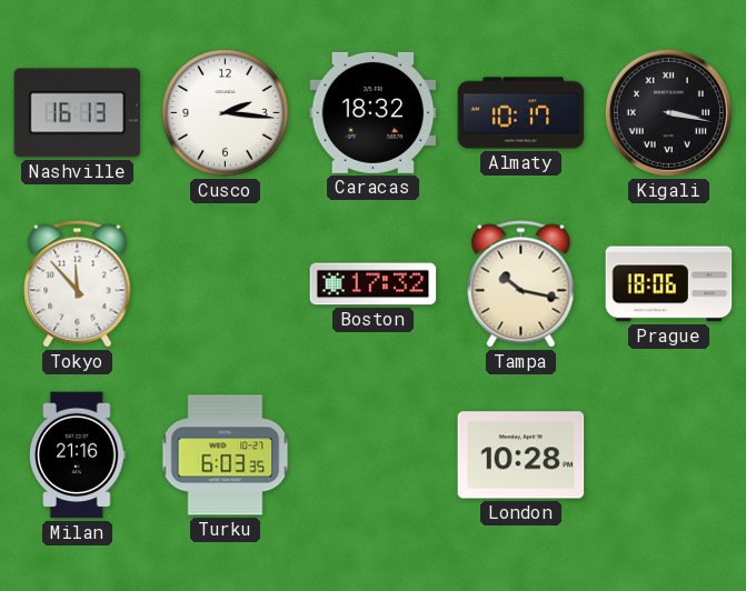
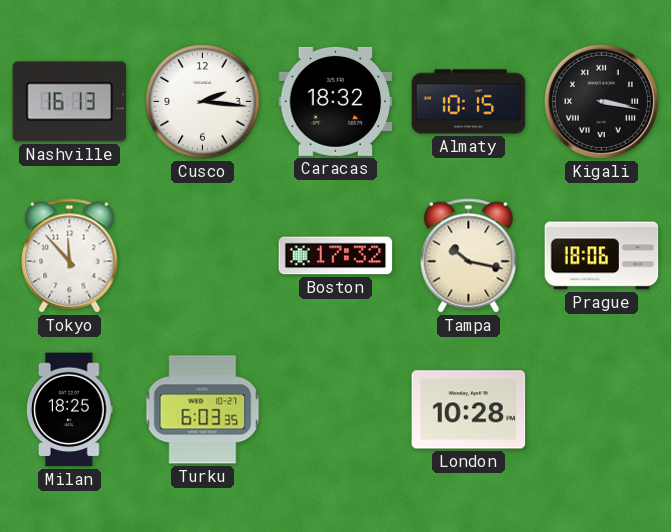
Almaty: 10:17 -> 10:15 (469, 102)
Milan: 21:16 -> 18:25 (70, 410)
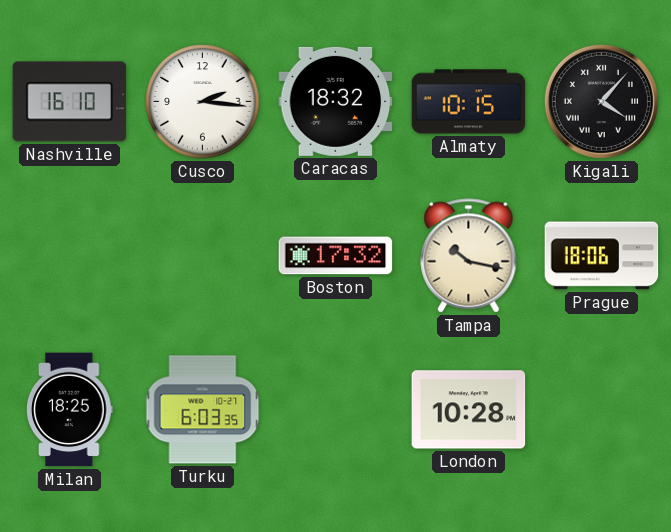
Nashville: 16:13 -> 16:10 (70, 102)
Kigali: 3:17 -> 4:07 (601, 101)
Tokyo: 11:53 -> none (70, 256)
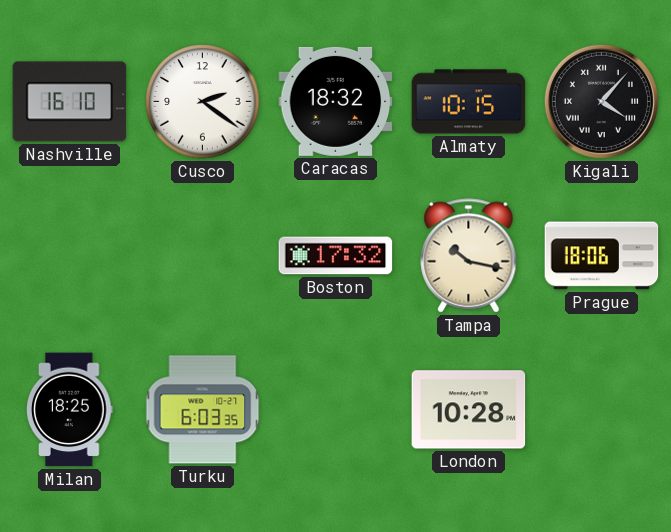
Cusco: 2:16 -> 2:21 (203, 102)
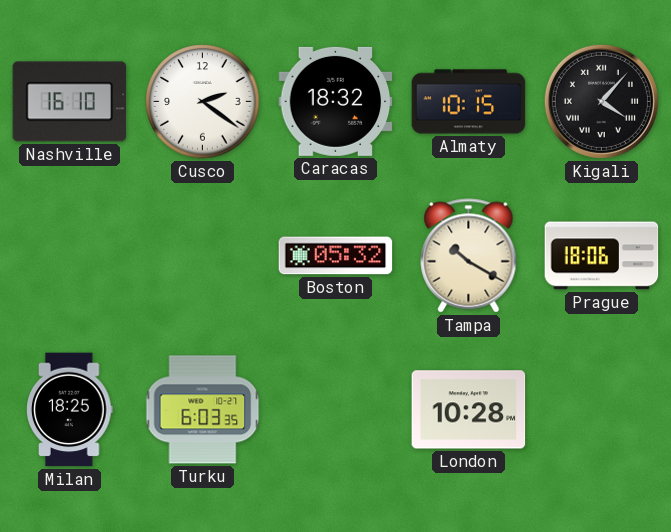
Boston: 17:32 -> 05:32 (336, 256)
Tampa: 10:17 -> 10:20 (469, 256)
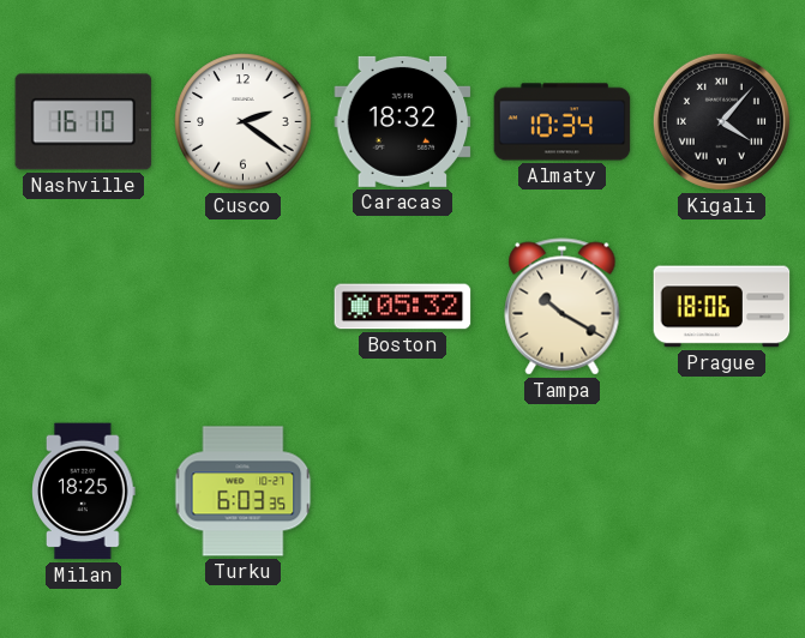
Almaty: 10:15 -> 10:34 (563, 122)
London: 10:28 -> none (469, 410)
